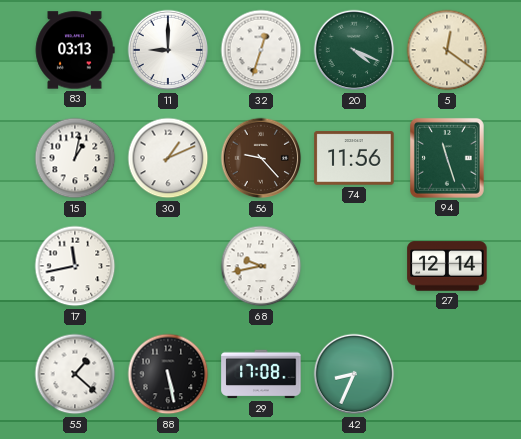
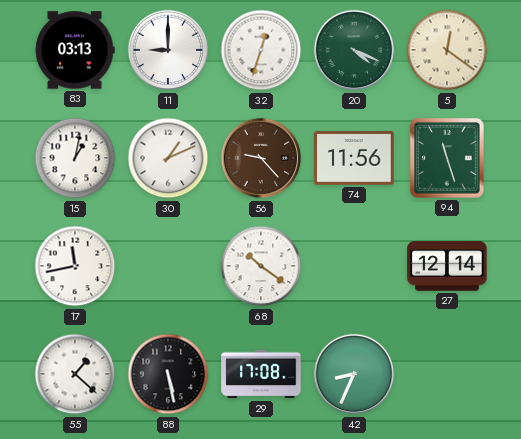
68: 9:43 -> 10:21 (261, 266)
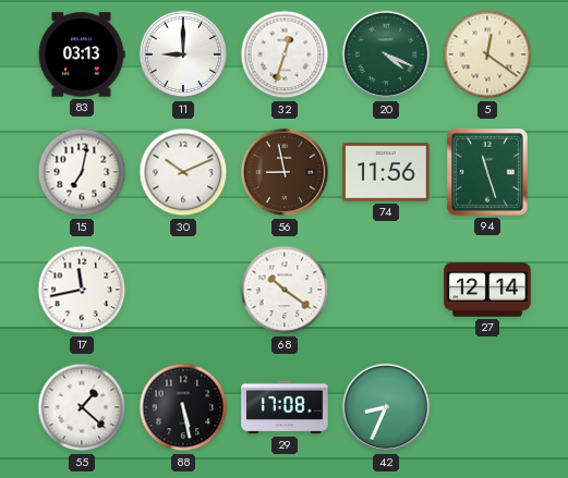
15: 1:02 -> 7:02 (82, 172)
30: 1:11 -> 10:11 (183, 172)
56: 9:23 -> 8:58 (285, 172)
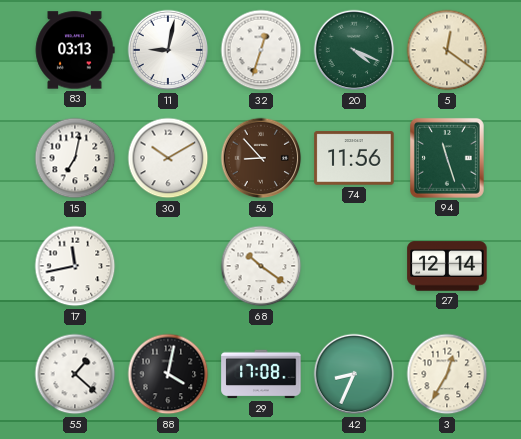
11: 9:00 -> 9:02 (168, 50)
30: 10:11 -> 10:10 (168, 158)
56: 8:58 -> 8:53 (261, 158)
88: 5:28 -> 4:02 (168, 374)
3: none -> 12:35 (447, 374)
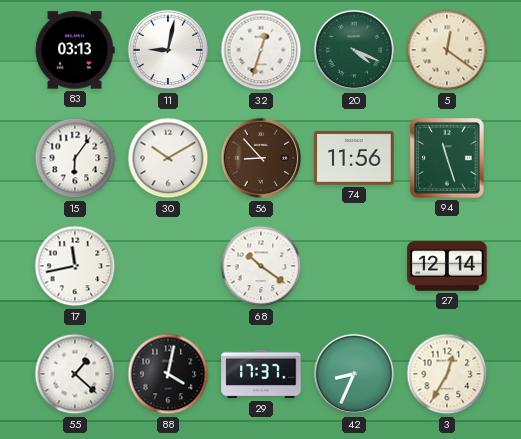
15: 7:02 -> 6:06 (75, 158)
29: 17:08 -> 17:37 (261, 374)
